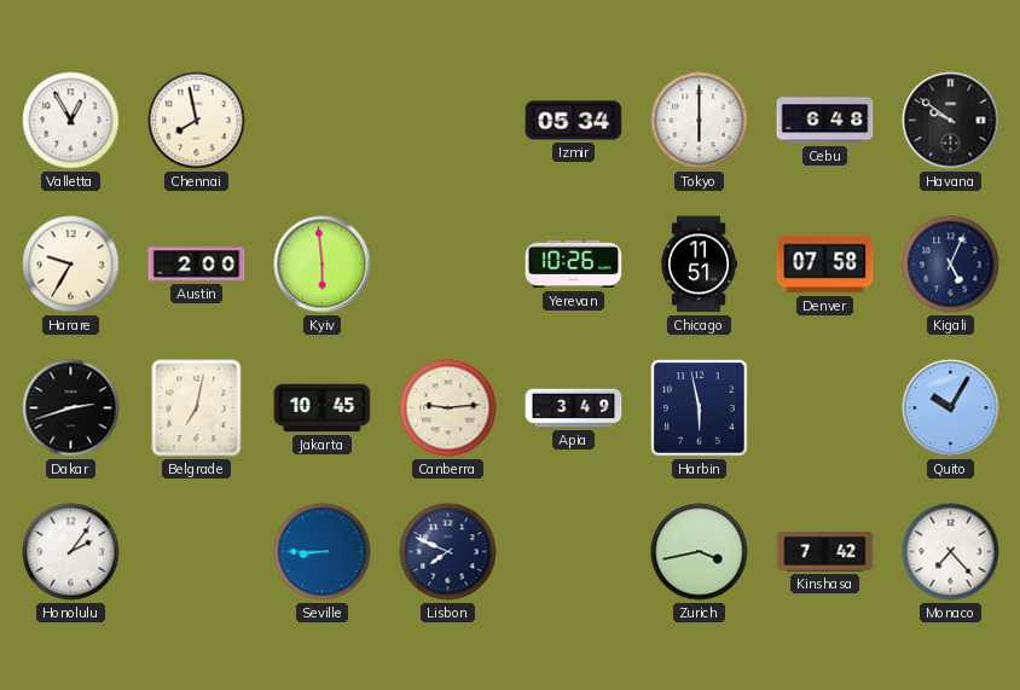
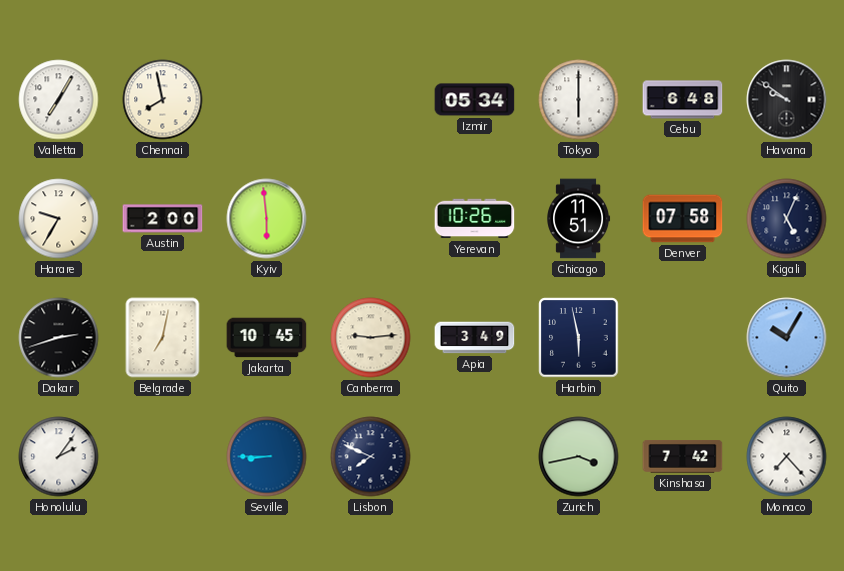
Valletta: 12:55 -> 7:05 (59, 100)
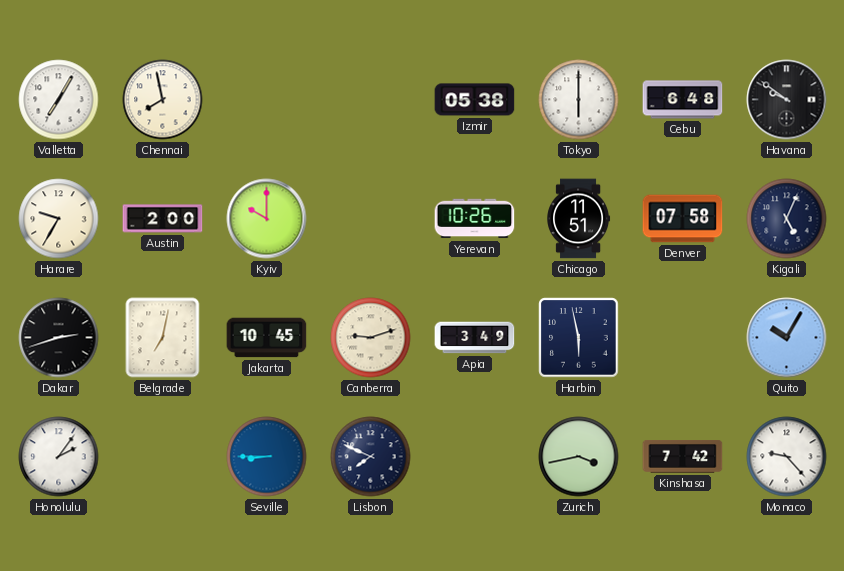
Izmir: 05:34 -> 05:38 (475, 100)
Kyiv: 5:59 -> 10:00 (267, 219)
Canberra: 9:14 -> 9:12 (371, 338)
Monaco: 7:23 -> 9:23 (787, 457)
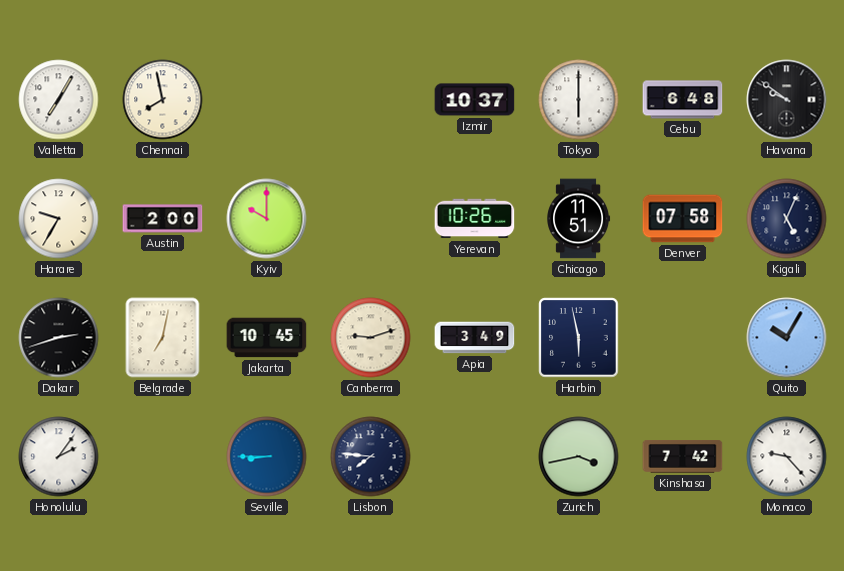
Izmir: 05:38 -> 10:37 (475, 100)
Lisbon: 7:49 -> 7:46 (371, 457)
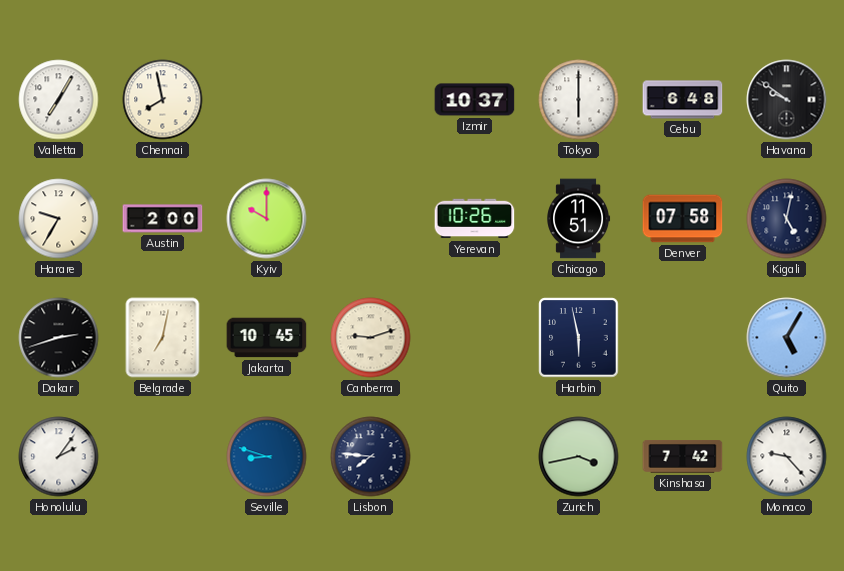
Kigali: 5:04 -> 5:02 (787, 219)
Apia: 3:49 -> none (475, 338)
Quito: 10:05 -> 5:05 (787, 338)
Seville: 8:45 -> 8:48 (267, 457)
